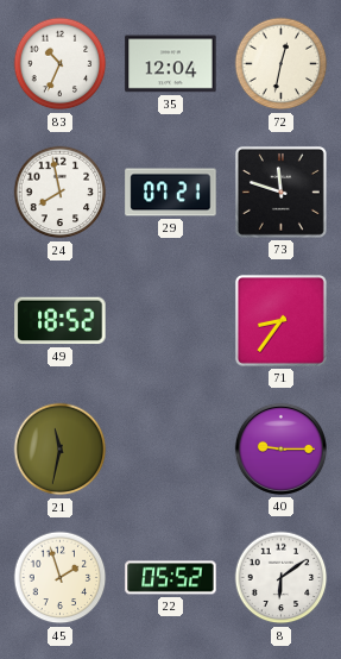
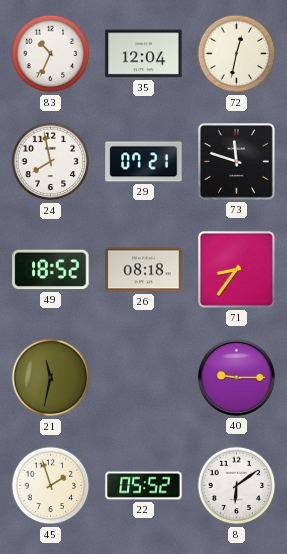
26: none -> 08:18 (144, 270)
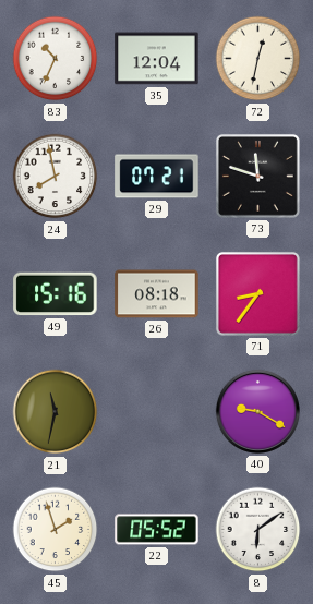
49: 18:52 -> 15:16 (56, 294)
40: 9:15 -> 9:20 (257, 411)
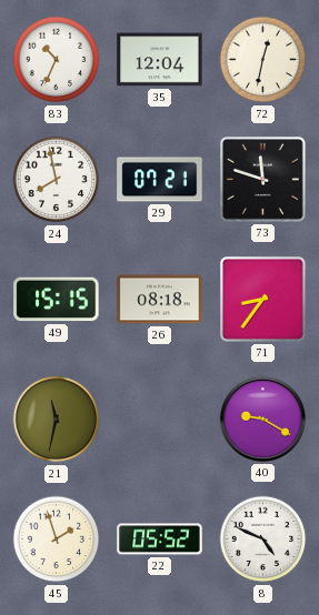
49: 15:16 -> 15:15 (57, 300)
8: 6:09 -> 4:49 (263, 540)
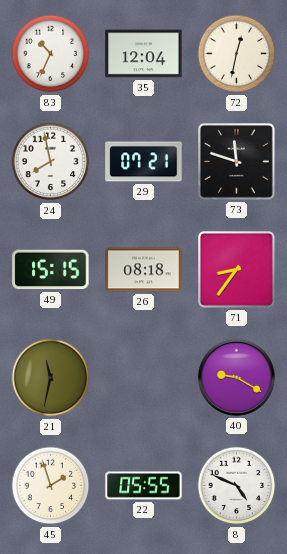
22: 05:52 -> 05:55 (144, 486)
